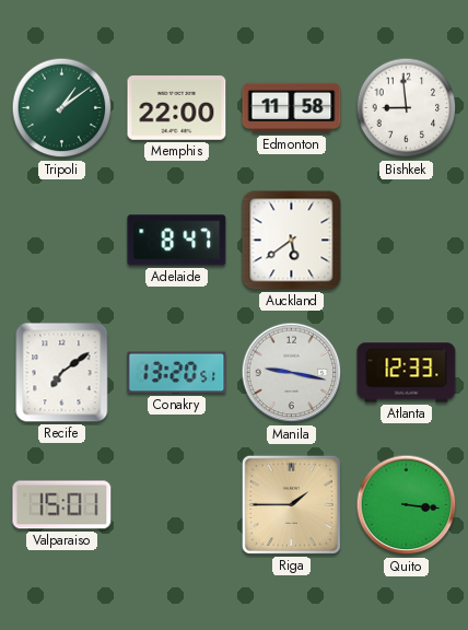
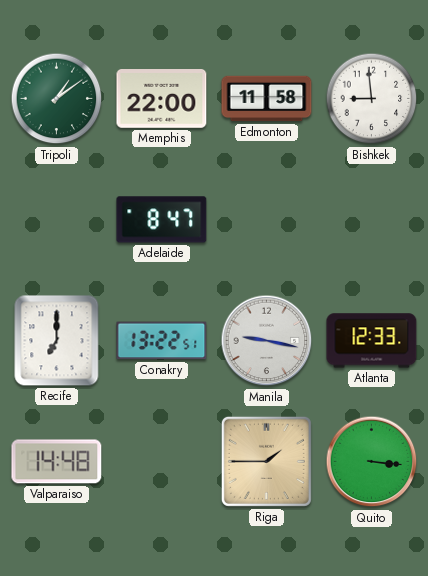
Auckland: 5:39 -> none (292, 241)
Recife: 7:09 -> 7:00 (57, 341)
Conakry: 13:20 -> 13:22 (162, 341)
Valparaiso: 15:01 -> 14:48 (57, 462)
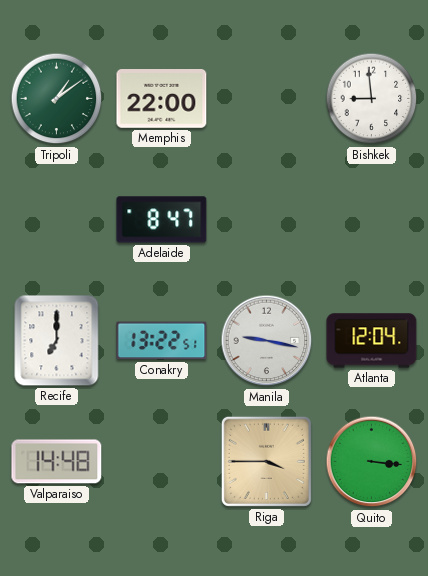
Edmonton: 11:58 -> none (267, 99)
Atlanta: 12:33 -> 12:04 (372, 341)
Riga: 1:45 -> 3:45 (266, 461)
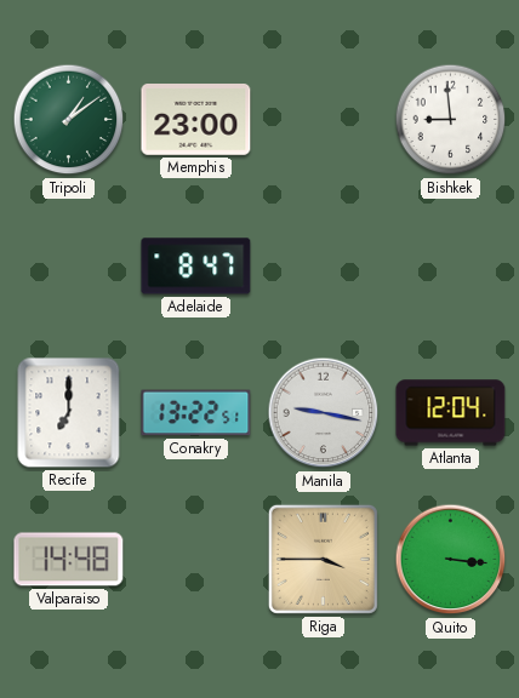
Memphis: 22:00 -> 23:00 (196, 120)
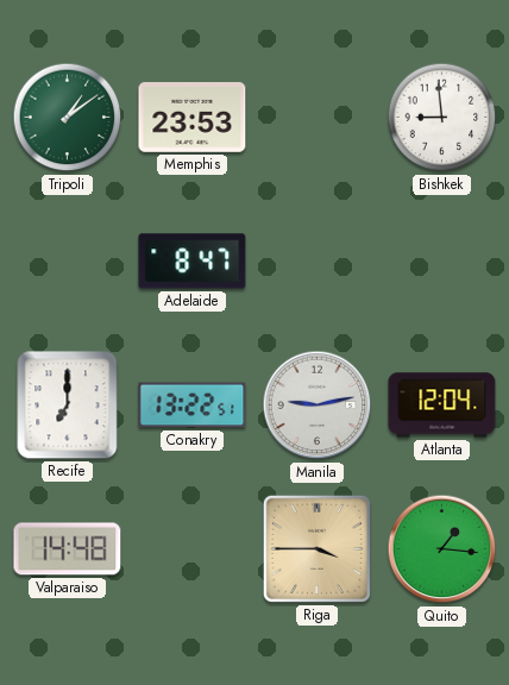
Memphis: 23:00 -> 23:53 (193, 118)
Manila: 9:17 -> 9:13 (318, 406)
Quito: 3:16 -> 1:16 (442, 549)
